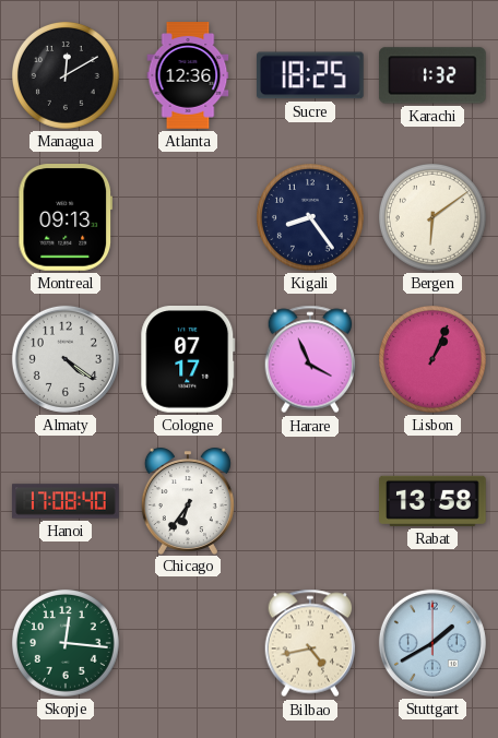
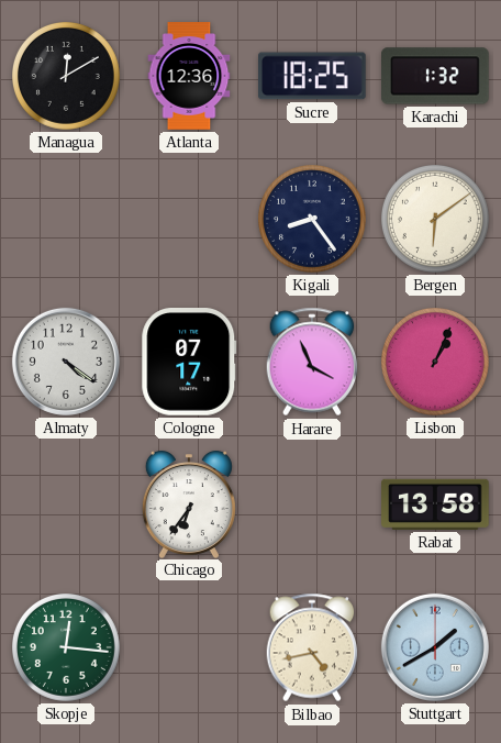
Montreal: 09:13 -> none (66, 218)
Hanoi: 17:08 -> none (66, 501)
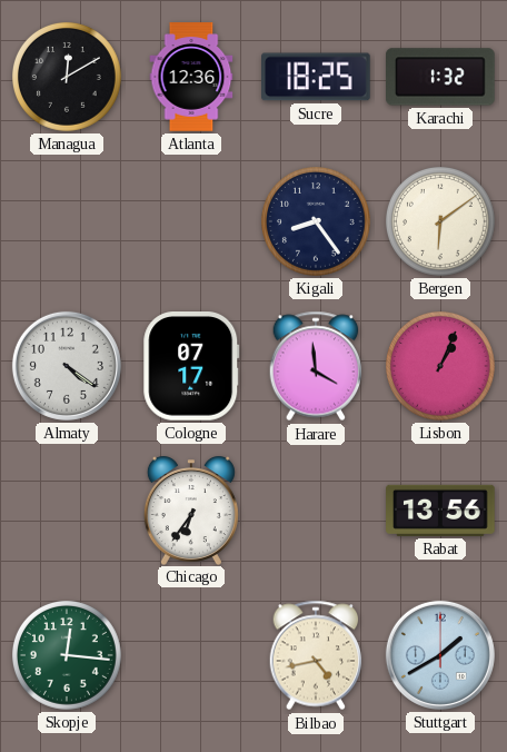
Harare: 3:56 -> 3:59 (316, 366)
Rabat: 13:58 -> 13:56 (440, 511)
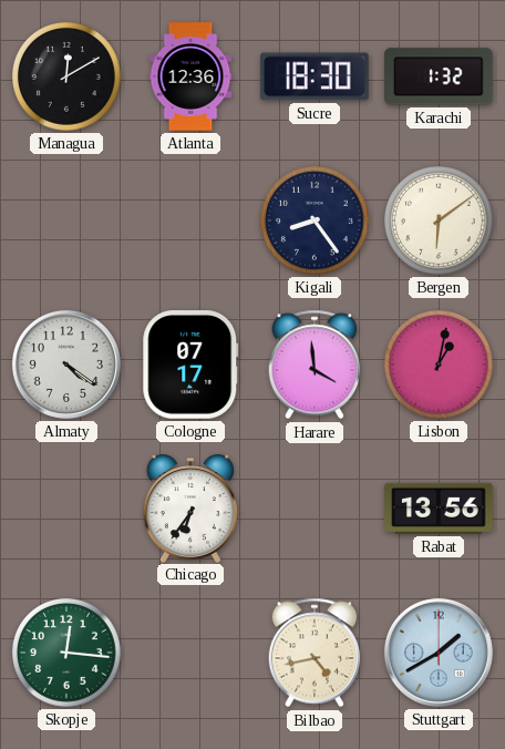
Sucre: 18:25 -> 18:30 (316, 76)
Lisbon: 1:04 -> 1:02 (440, 366)
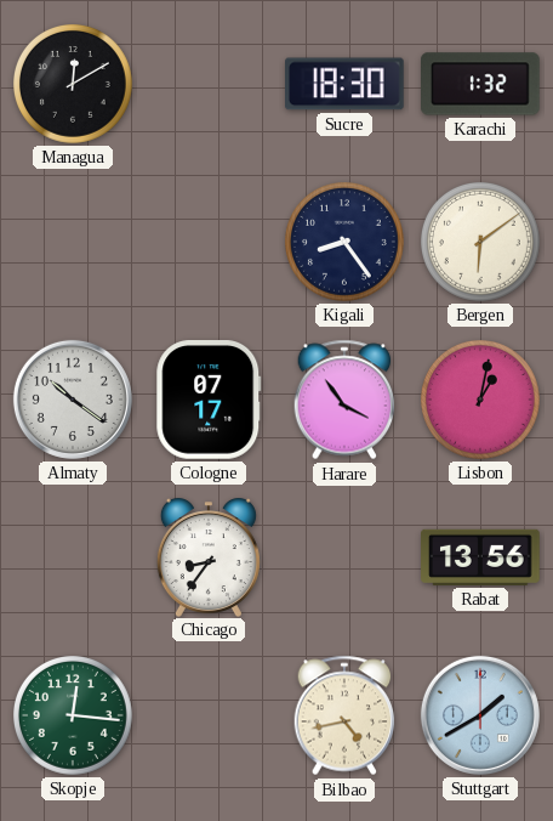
Atlanta: 12:36 -> none (190, 76)
Almaty: 4:21 -> 10:21 (73, 400)
Harare: 3:59 -> 3:54 (344, 400)
Chicago: 6:36 -> 8:36 (209, 557)
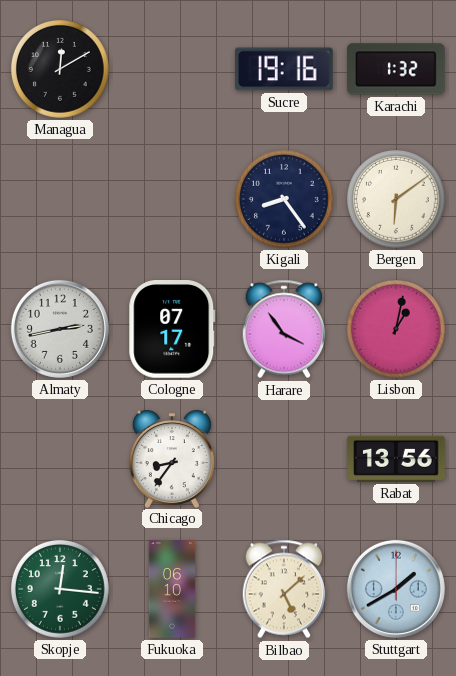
Sucre: 18:30 -> 19:16 (285, 69)
Almaty: 10:21 -> 2:43 (60, 329)
Fukuoka: none -> 06:10 (172, 589)
Bilbao: 4:43 -> 5:08 (284, 589)
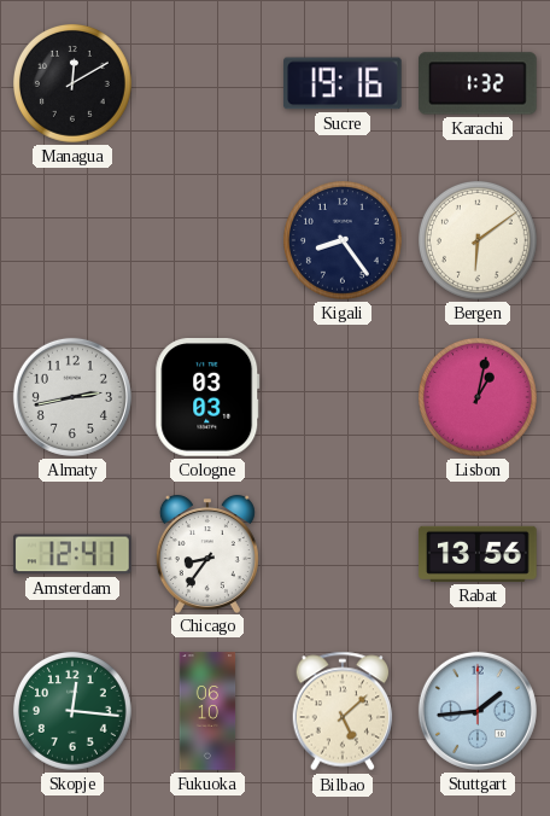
Cologne: 07:17 -> 03:03 (207, 398)
Harare: 3:54 -> none (284, 329)
Amsterdam: none -> 12:41 (74, 554)
Stuttgart: 1:40 -> 1:44 (478, 711)
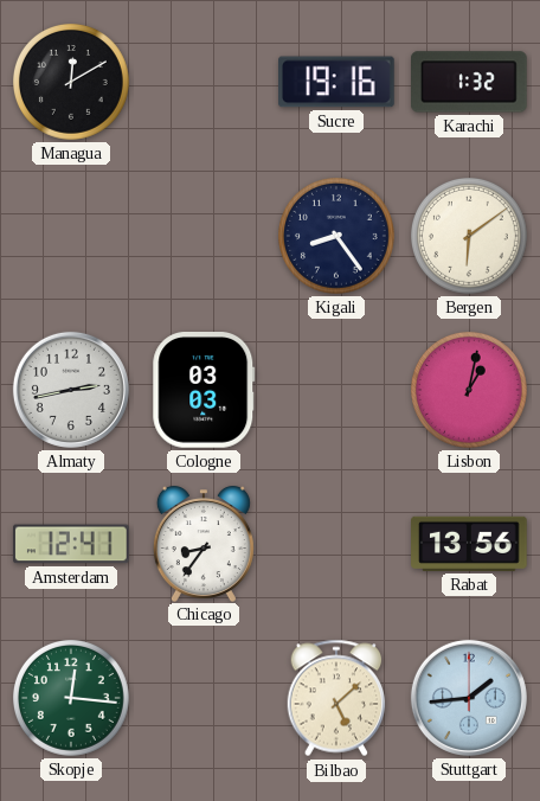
Fukuoka: 06:10 -> none (207, 711)
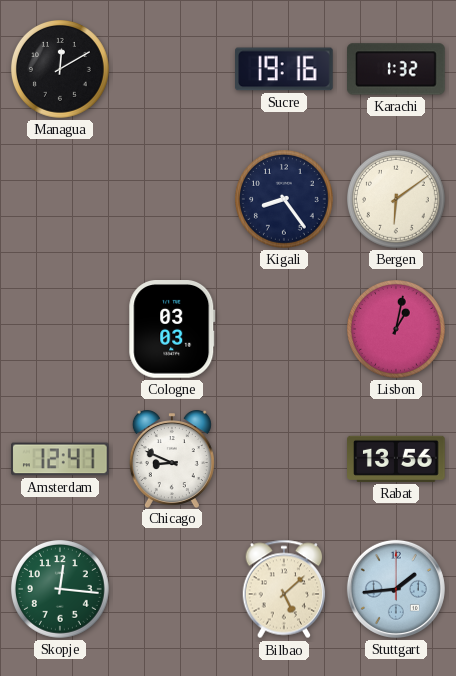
Almaty: 2:43 -> none (71, 390)
Chicago: 8:36 -> 8:49 (172, 459)
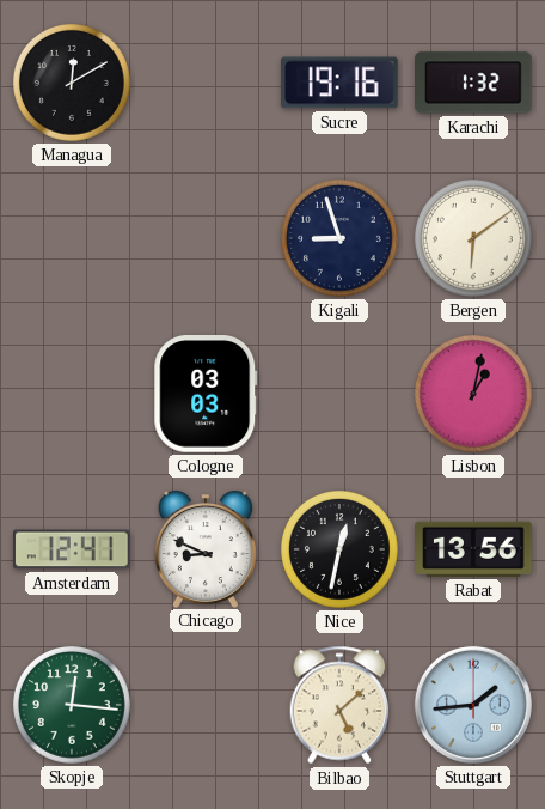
Kigali: 8:24 -> 8:57 (341, 239)
Nice: none -> 12:32 (341, 551)
